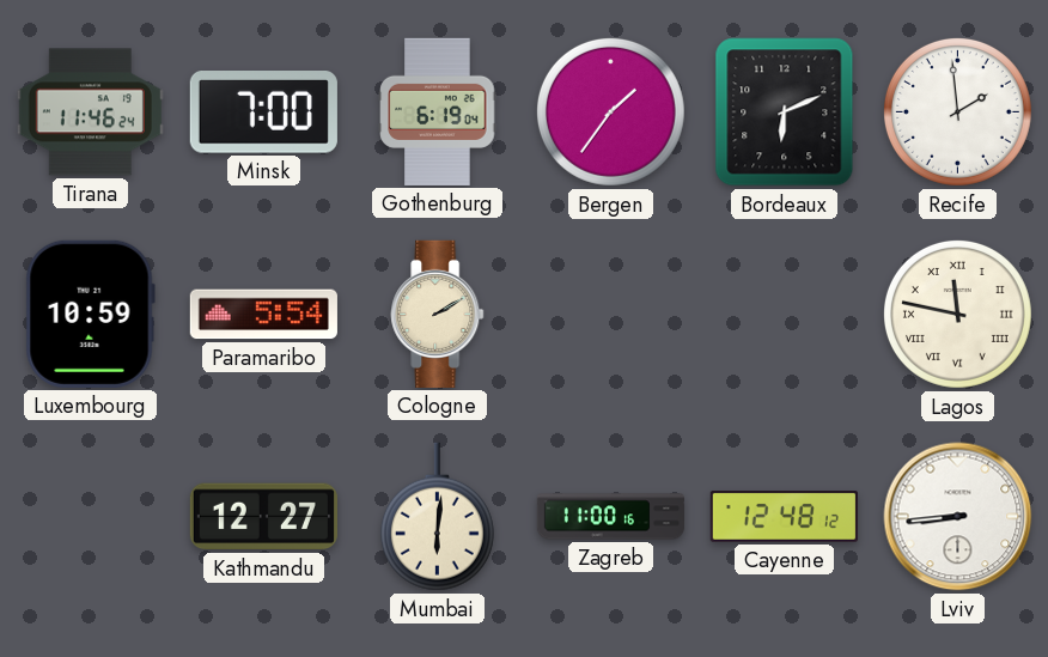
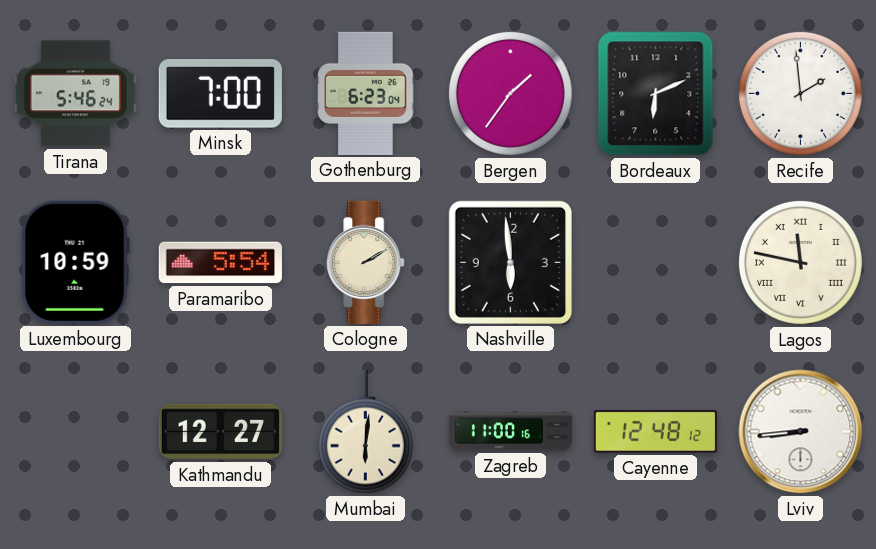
Tirana: 11:46 -> 5:46 (75, 94)
Gothenburg: 6:19 -> 6:23 (366, 93)
Nashville: none -> 5:59 (510, 262)
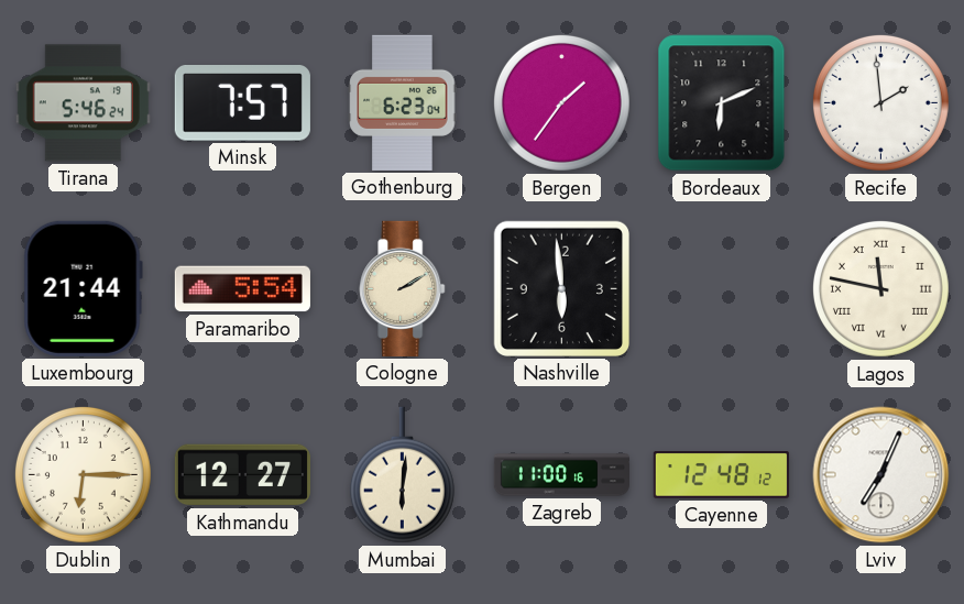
Minsk: 7:00 -> 7:57 (242, 103)
Luxembourg: 10:59 -> 21:44 (83, 288)
Dublin: none -> 6:15 (83, 474)
Lviv: 8:44 -> 7:04 (881, 475)
